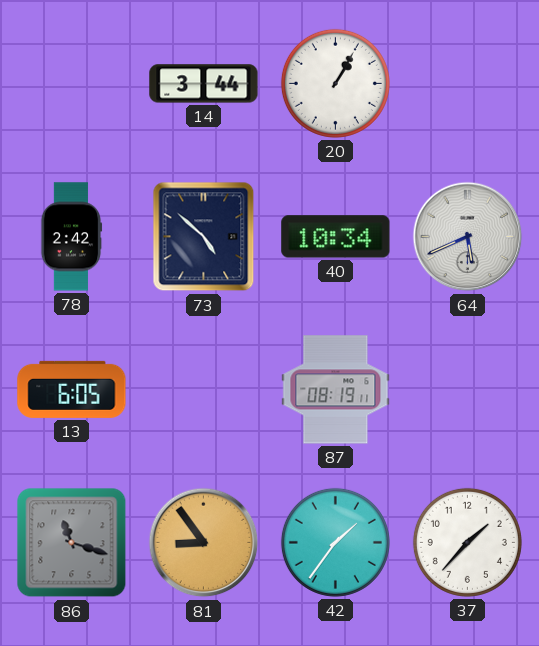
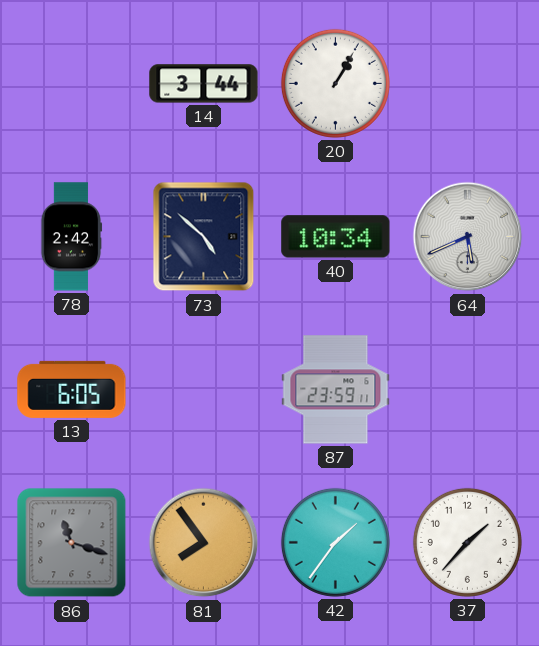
87: 08:19 -> 23:59 (336, 390)
81: 8:54 -> 7:54 (204, 543)
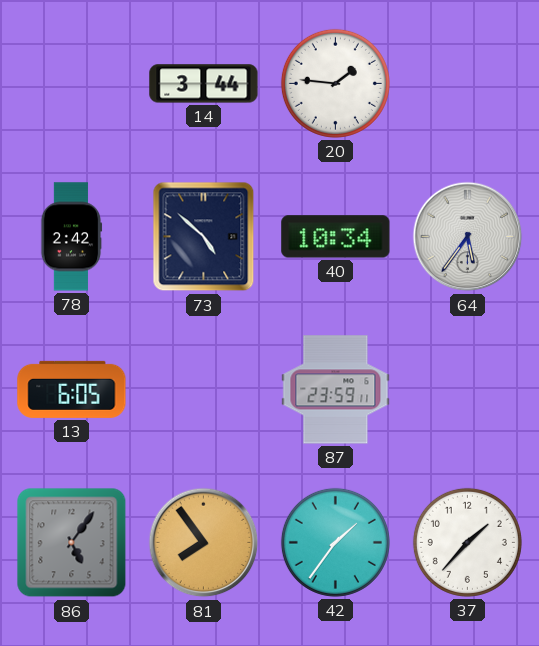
20: 1:05 -> 1:46 (335, 83)
64: 5:41 -> 5:36 (468, 237)
86: 11:18 -> 5:06 (72, 543)
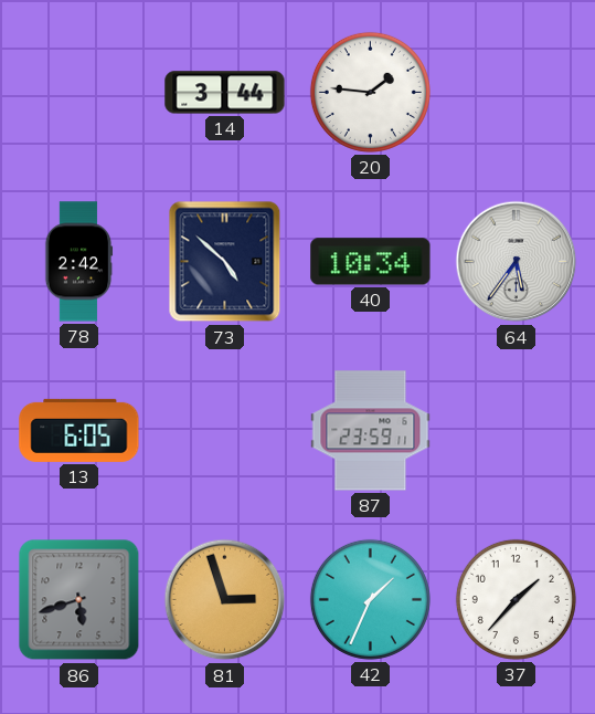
86: 5:06 -> 5:42 (79, 600)
81: 7:54 -> 2:57 (225, 600)
42: 1:36 -> 1:34 (370, 599)
